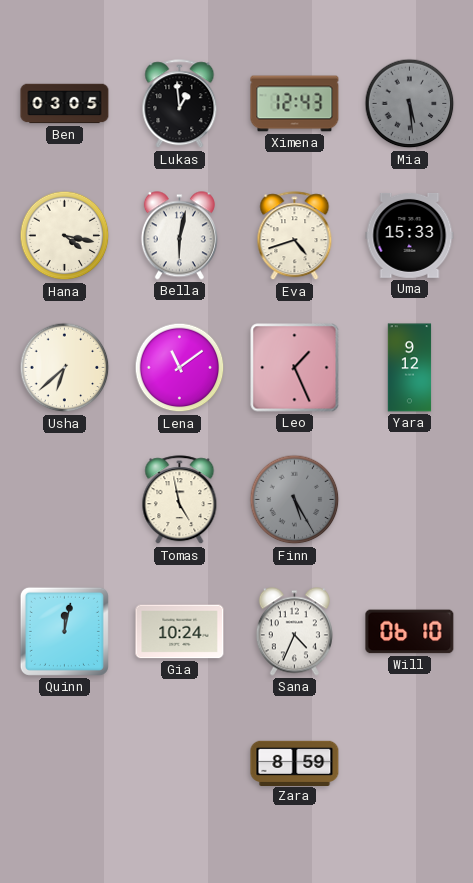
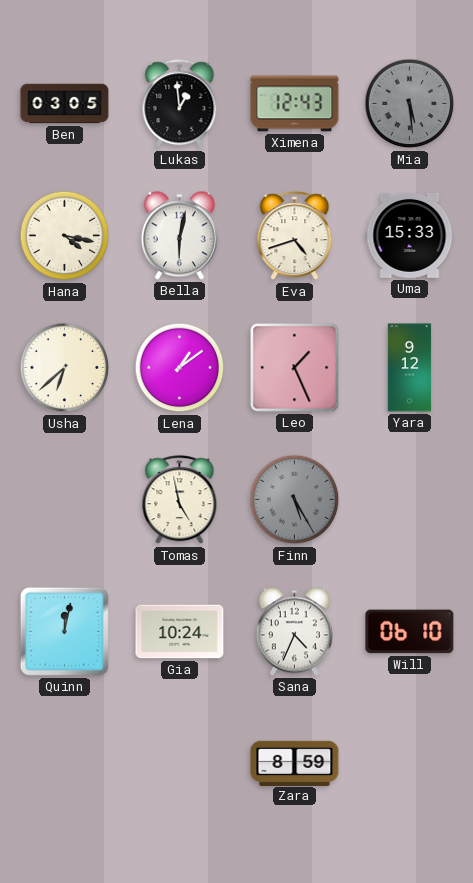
Lena: 11:09 -> 1:09 (180, 368)
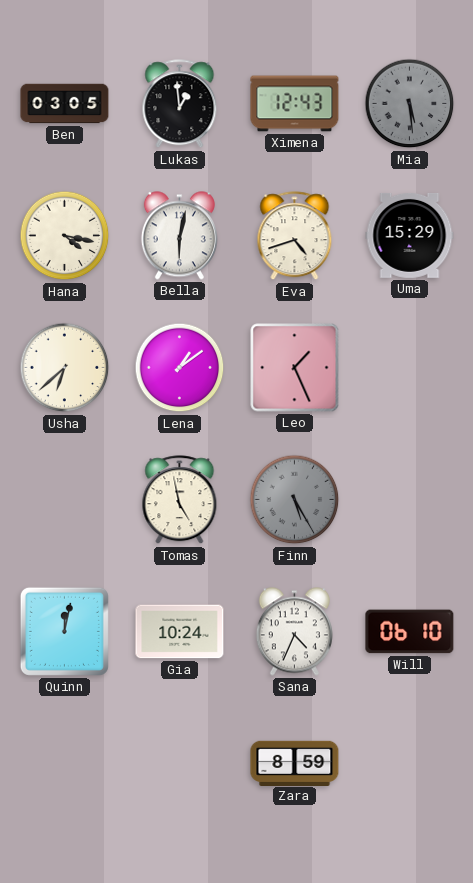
Uma: 15:33 -> 15:29 (410, 235)
Yara: 9:12 -> none (410, 368)
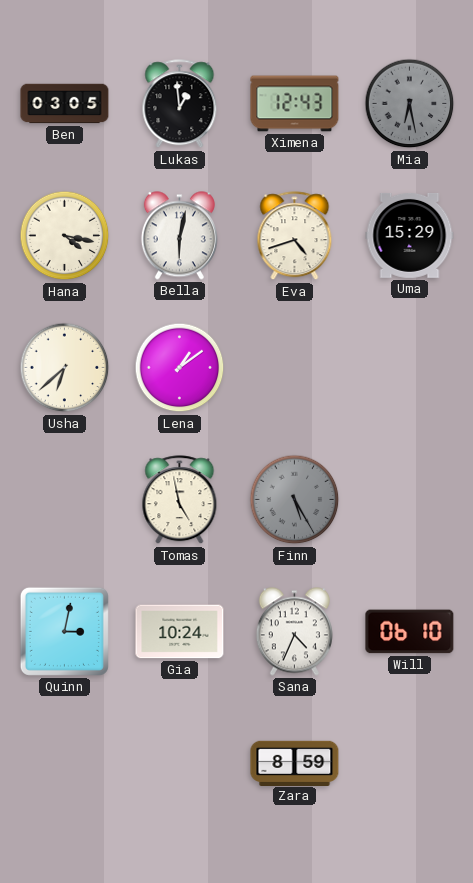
Mia: 5:29 -> 6:28 (410, 104)
Leo: 1:26 -> none (295, 368)
Quinn: 12:02 -> 3:02 (64, 631)
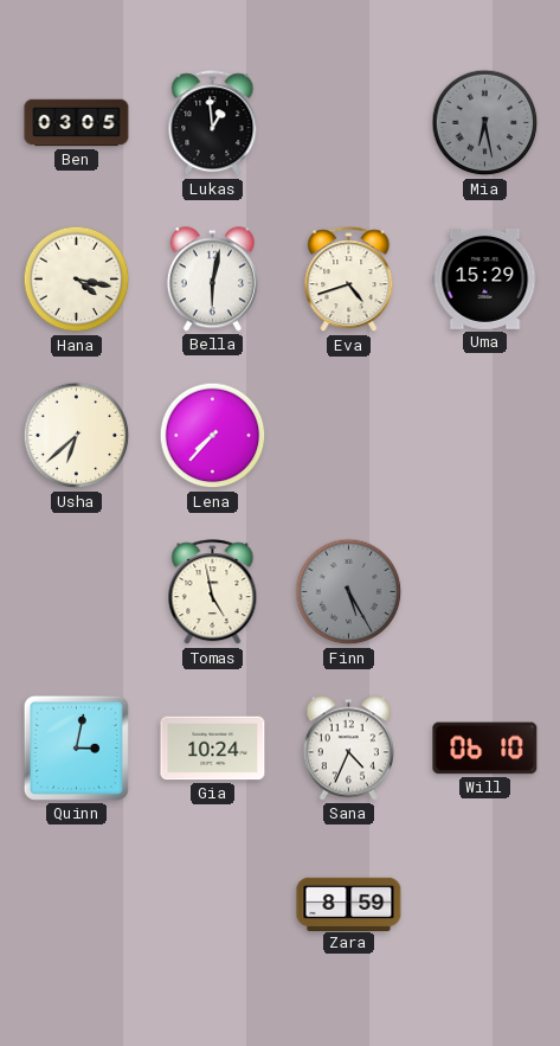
Ximena: 12:43 -> none (295, 104)
Lena: 1:09 -> 7:37 (213, 436)
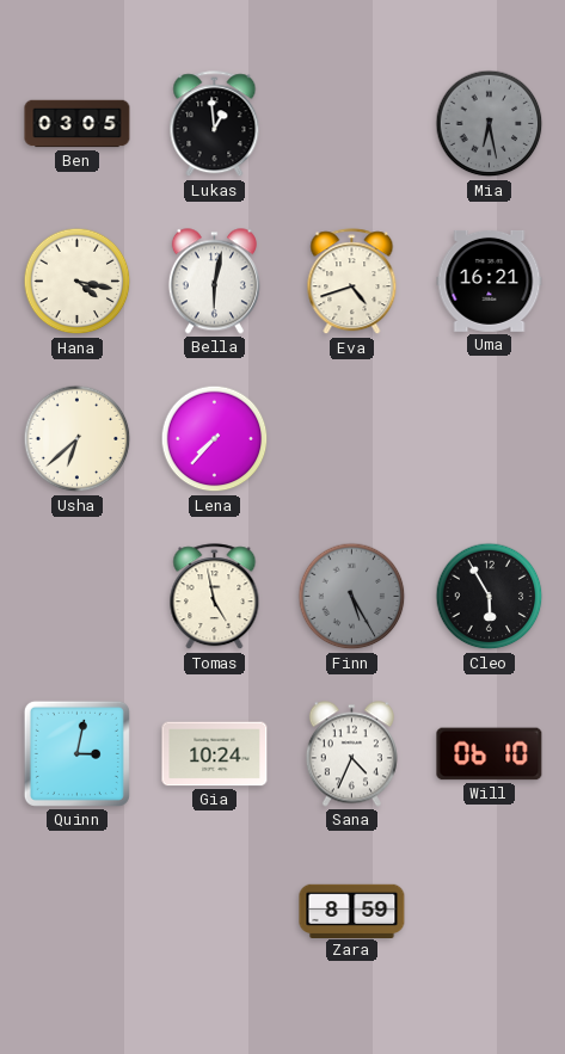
Uma: 15:29 -> 16:21 (490, 281)
Cleo: none -> 5:55 (490, 597)
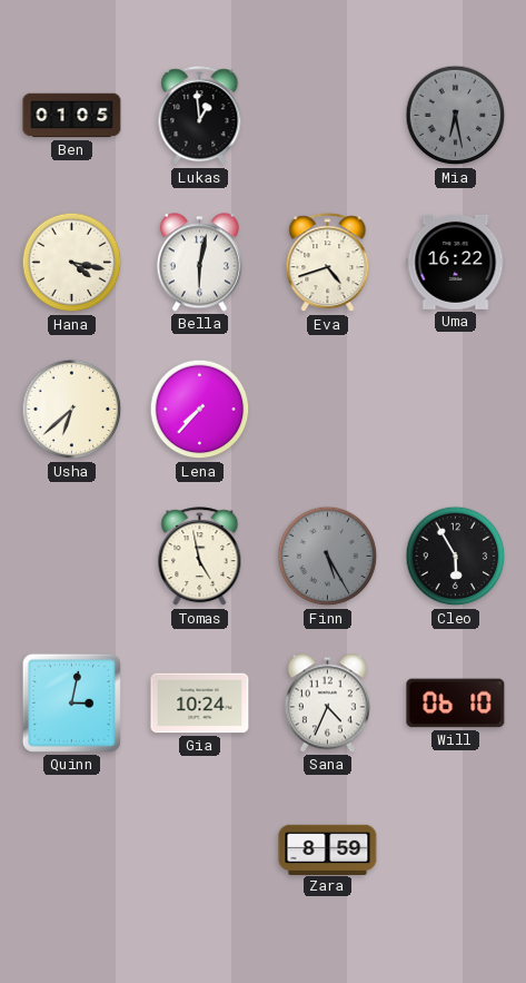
Ben: 03:05 -> 01:05 (72, 116)
Uma: 16:21 -> 16:22 (456, 262)
